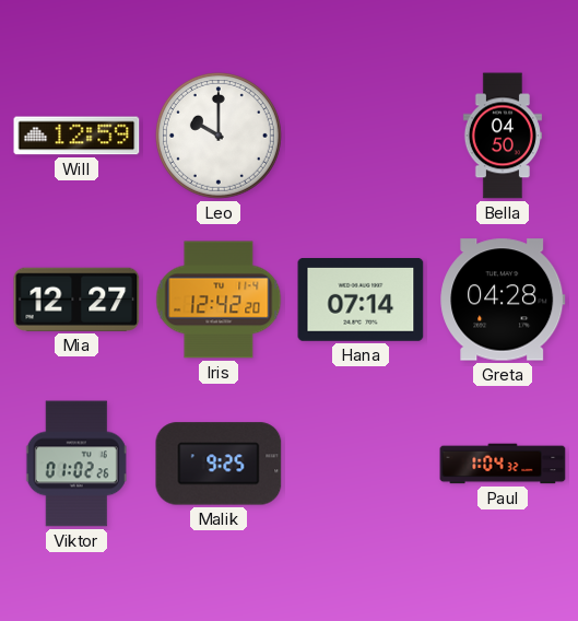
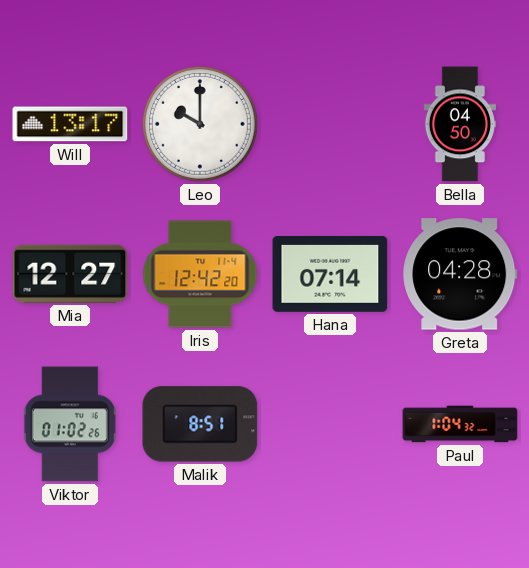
Will: 12:59 -> 13:17 (70, 124)
Malik: 9:25 -> 8:51 (200, 424)
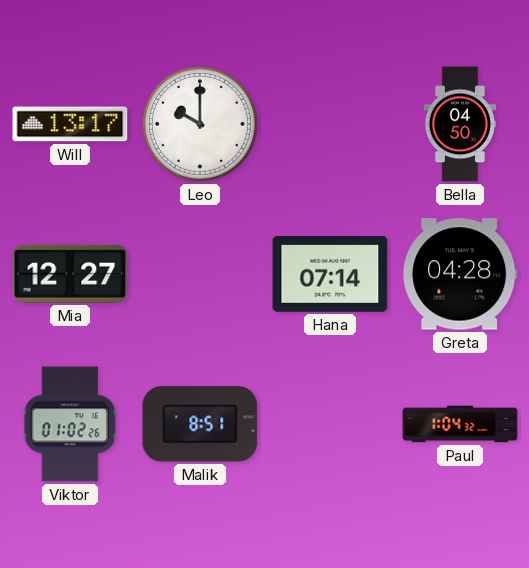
Iris: 12:42 -> none (200, 274)
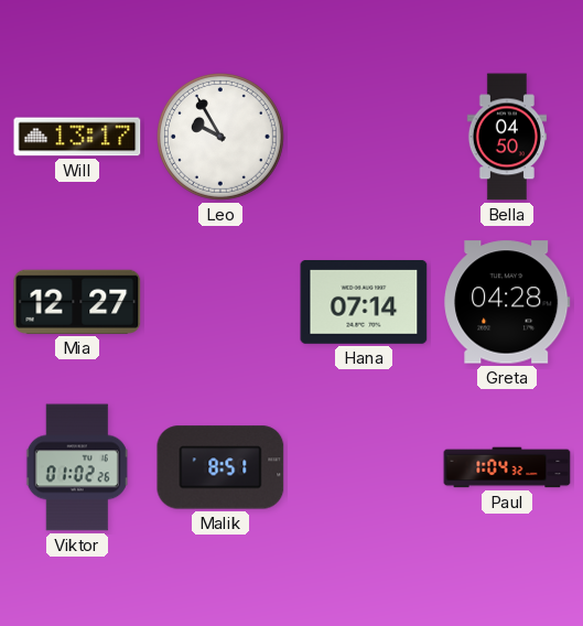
Leo: 10:00 -> 9:55 (220, 137)
